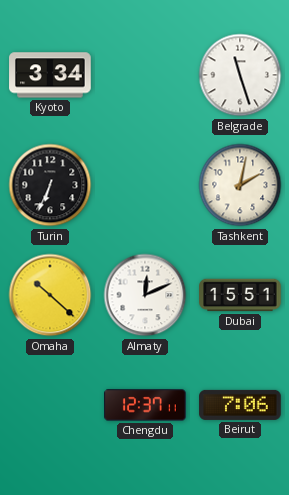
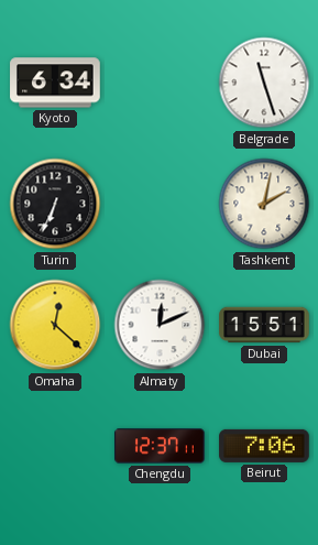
Kyoto: 3:34 -> 6:34 (55, 83)
Omaha: 10:22 -> 12:22 (55, 325)
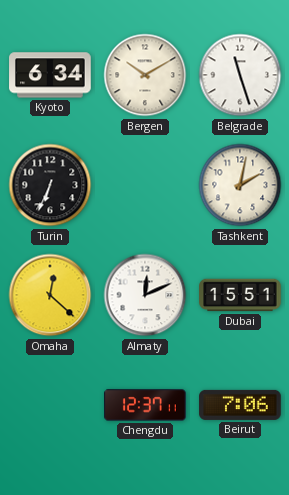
Bergen: none -> 10:10 (145, 75)
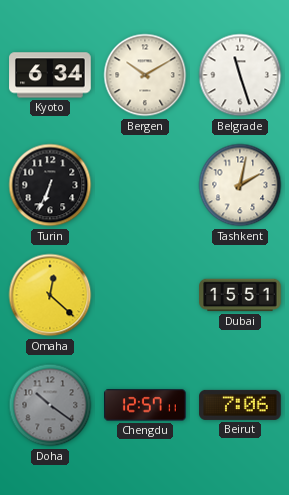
Almaty: 12:11 -> none (145, 295)
Doha: none -> 10:21 (50, 405)
Chengdu: 12:37 -> 12:57 (145, 405)
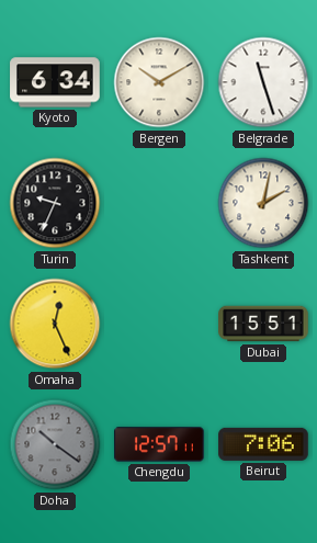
Turin: 6:34 -> 9:34 (55, 203)
Omaha: 12:22 -> 12:26 (55, 324)
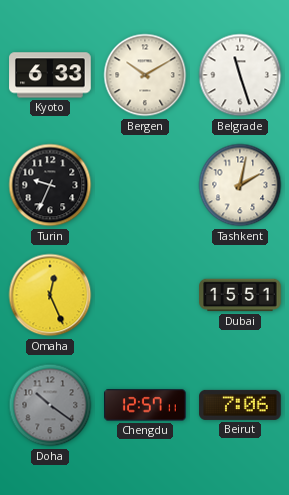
Kyoto: 6:34 -> 6:33 (50, 75)
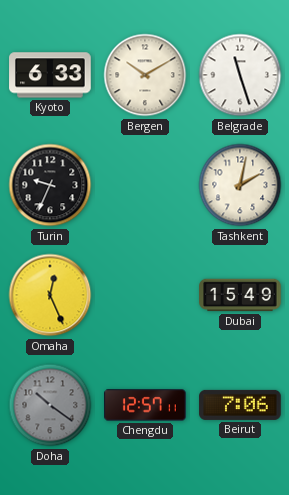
Dubai: 15:51 -> 15:49 (240, 295)
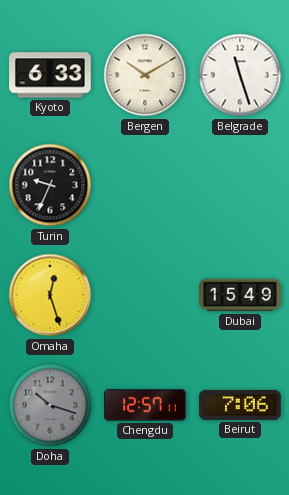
Tashkent: 2:02 -> none (240, 185)
Omaha: 12:26 -> 12:27 (50, 295)
Doha: 10:21 -> 10:18 (50, 405)
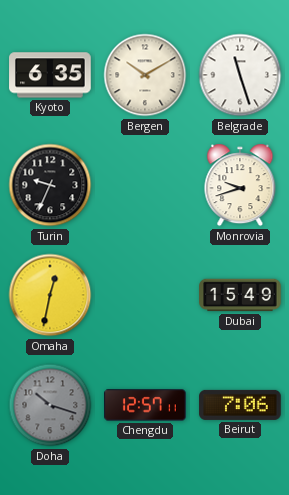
Kyoto: 6:33 -> 6:35 (50, 75)
Monrovia: none -> 9:42 (240, 185)
Omaha: 12:27 -> 12:32 (50, 295)
